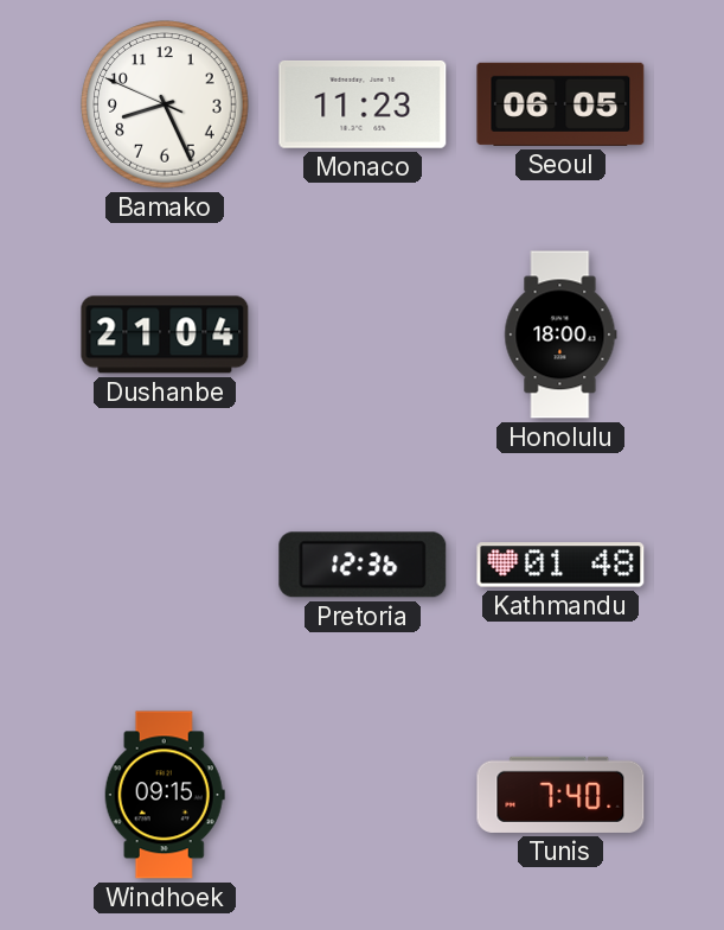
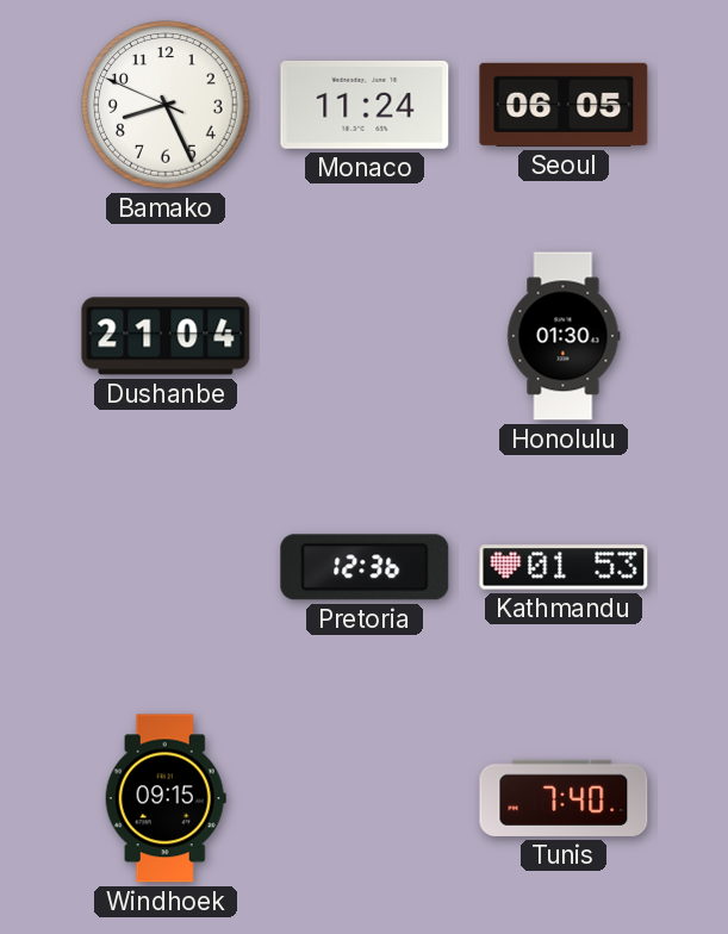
Monaco: 11:23 -> 11:24 (365, 105)
Honolulu: 18:00 -> 01:30 (564, 336)
Kathmandu: 01:48 -> 01:53 (564, 567)
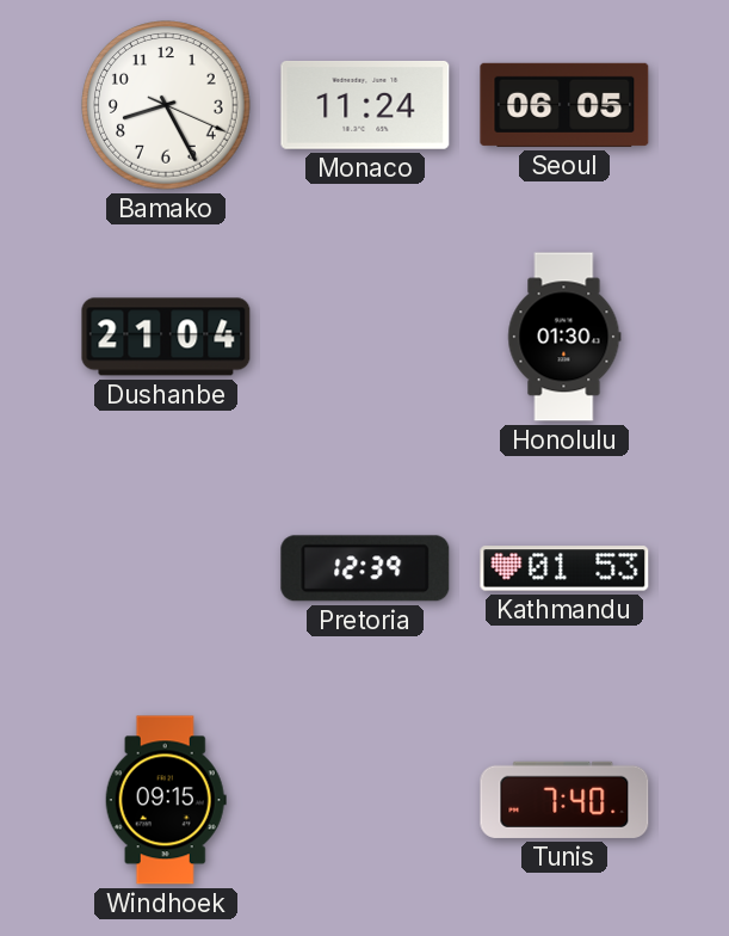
Bamako: 8:25:49 -> 8:25:19 (166, 105)
Pretoria: 12:36 -> 12:39 (365, 568)
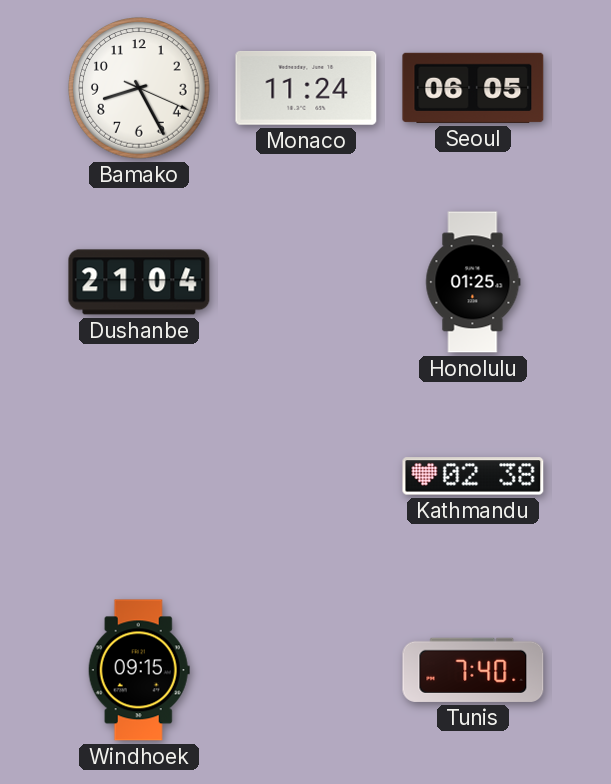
Honolulu: 01:30 -> 01:25 (473, 282)
Pretoria: 12:39 -> none (365, 568)
Kathmandu: 01:53 -> 02:38 (473, 476)
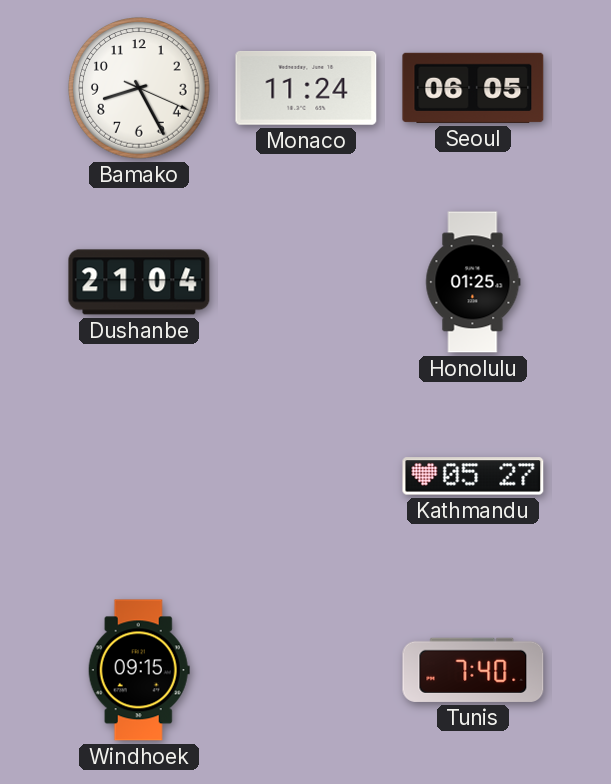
Kathmandu: 02:38 -> 05:27 (473, 476)
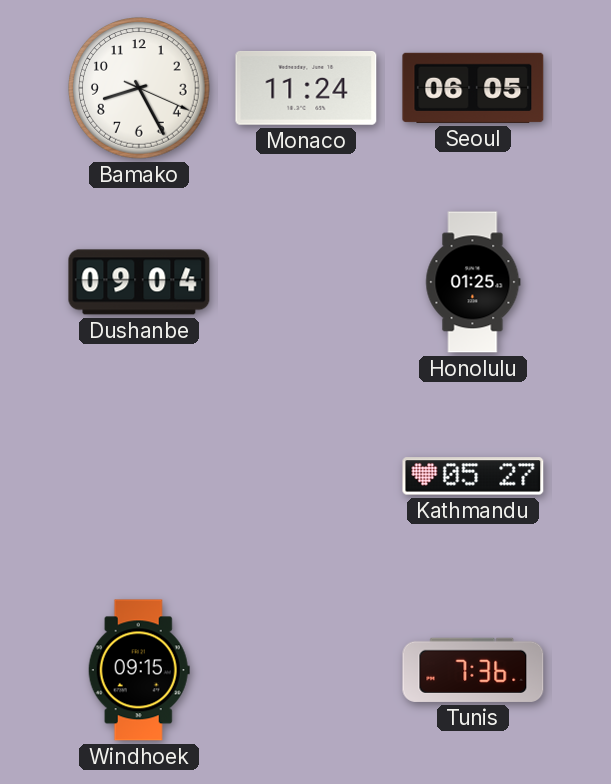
Dushanbe: 21:04 -> 09:04 (139, 282)
Tunis: 7:40 -> 7:36 (473, 670)
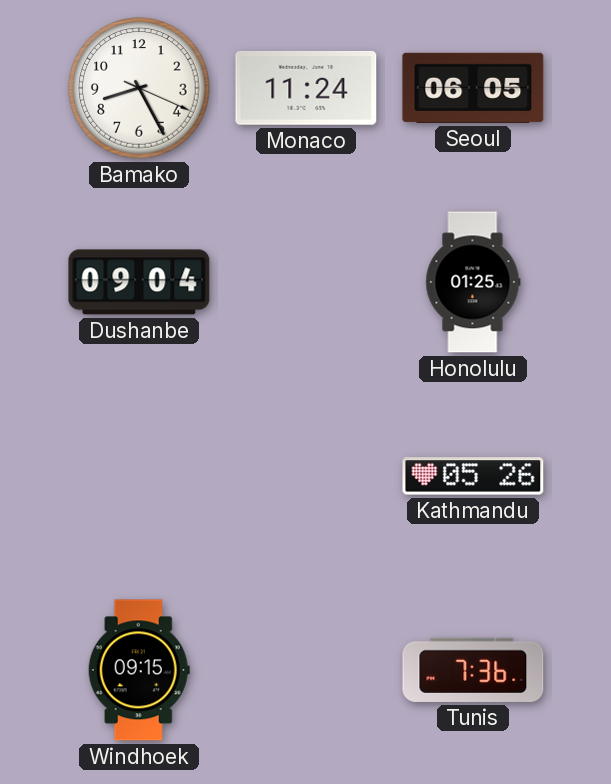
Kathmandu: 05:27 -> 05:26 (473, 476)
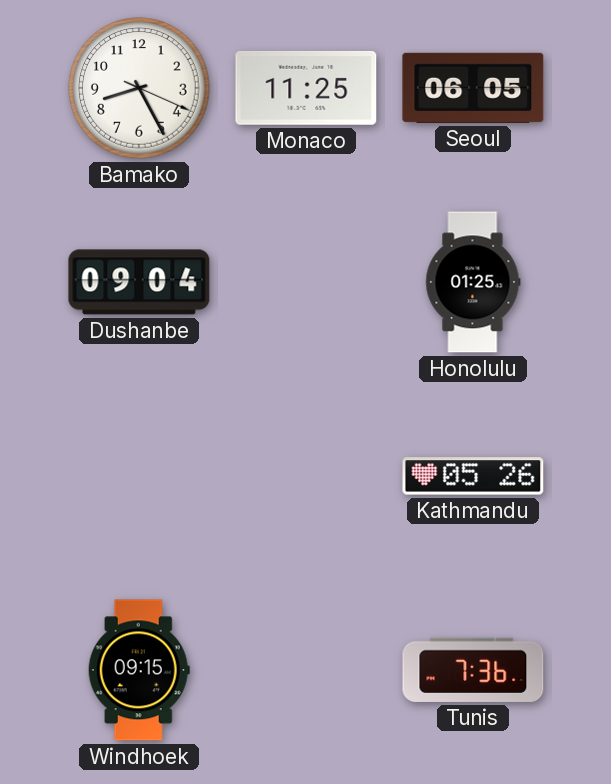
Monaco: 11:24 -> 11:25 (306, 88)
